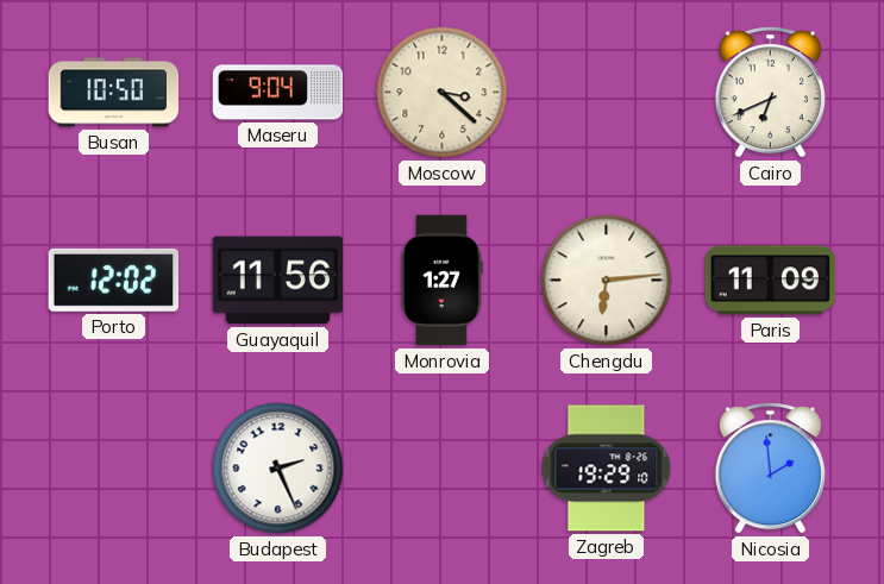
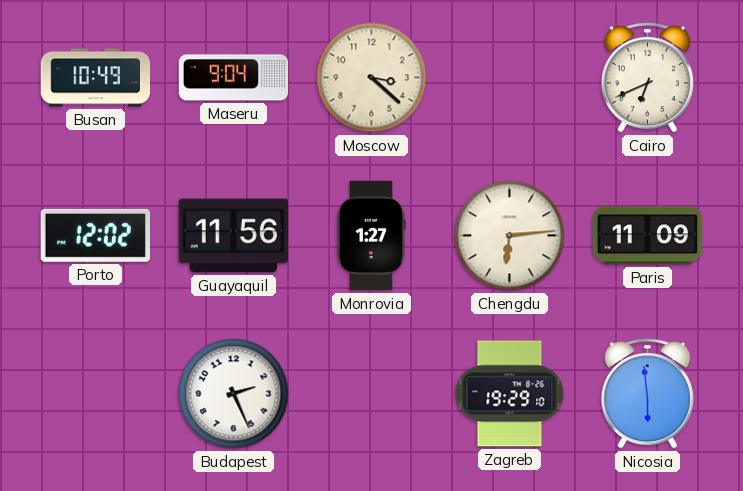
Busan: 10:50 -> 10:49 (96, 78)
Nicosia: 1:59 -> 5:59 (647, 394)
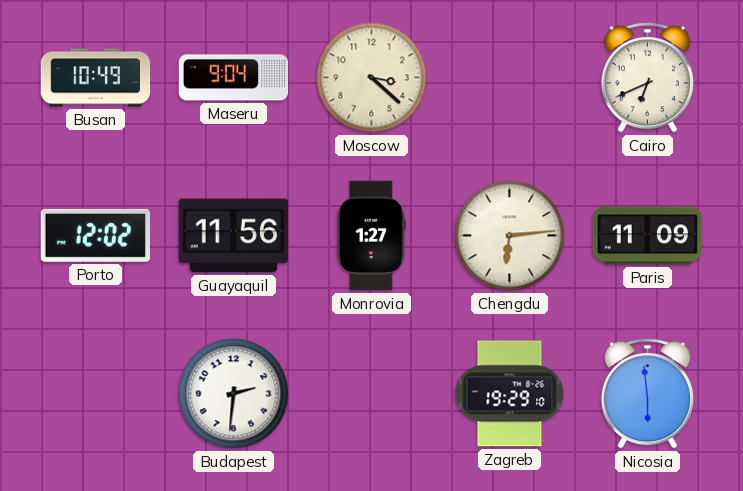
Budapest: 2:26 -> 2:31 (234, 394)
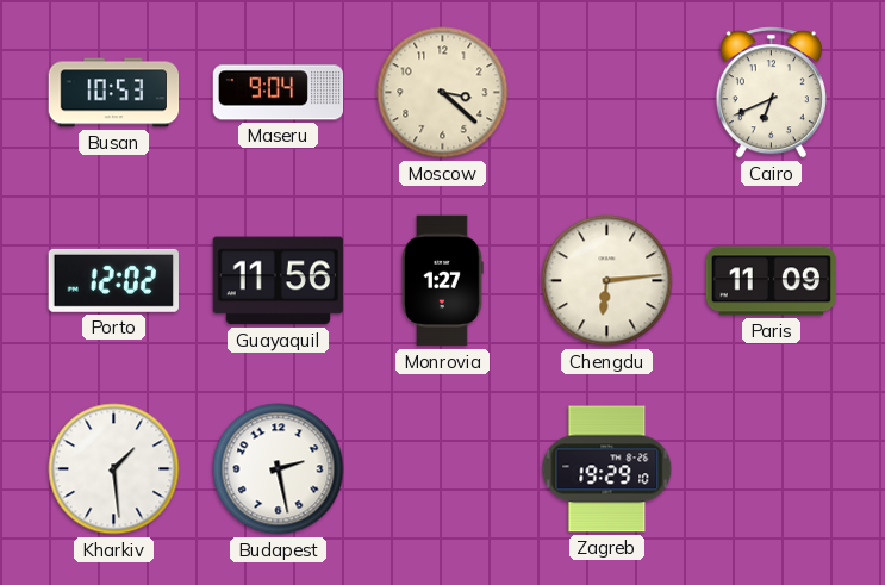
Busan: 10:49 -> 10:53 (114, 93)
Kharkiv: none -> 1:29 (114, 469)
Budapest: 2:31 -> 2:28 (279, 469)
Nicosia: 5:59 -> none (647, 394)
